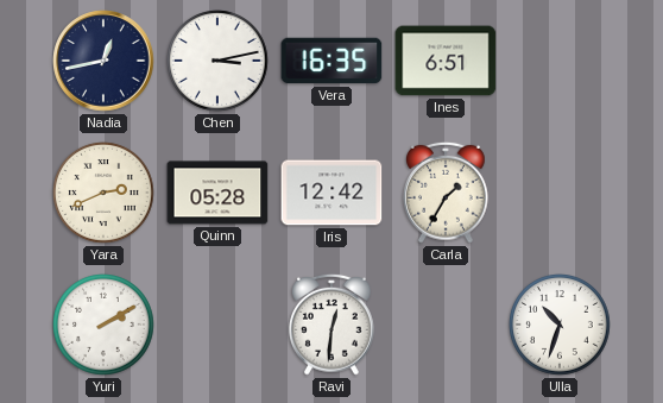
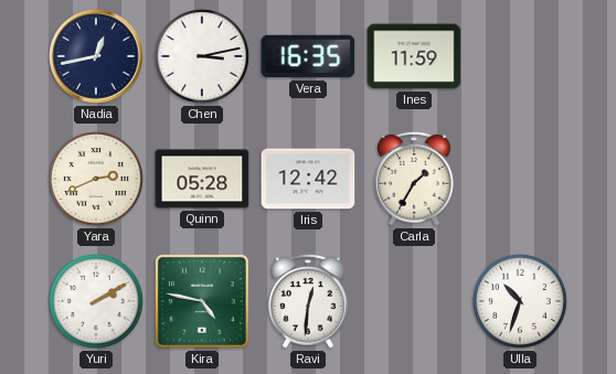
Ines: 6:51 -> 11:59 (414, 56)
Kira: none -> 4:47 (202, 301)
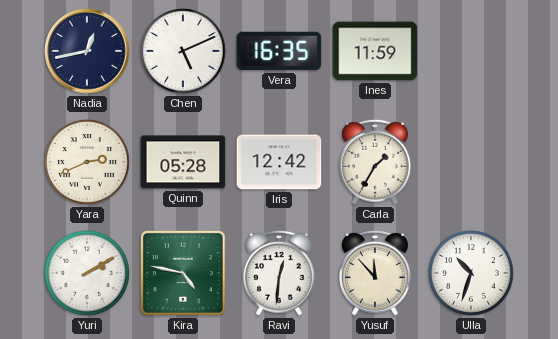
Chen: 3:13 -> 5:11 (184, 52)
Yusuf: none -> 11:53 (376, 273)
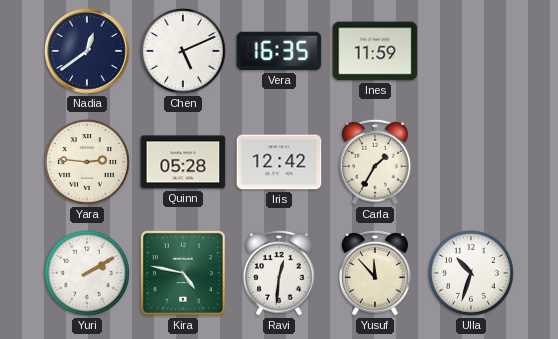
Nadia: 12:43 -> 12:39 (87, 51)
Yara: 2:41 -> 2:46 (88, 163)
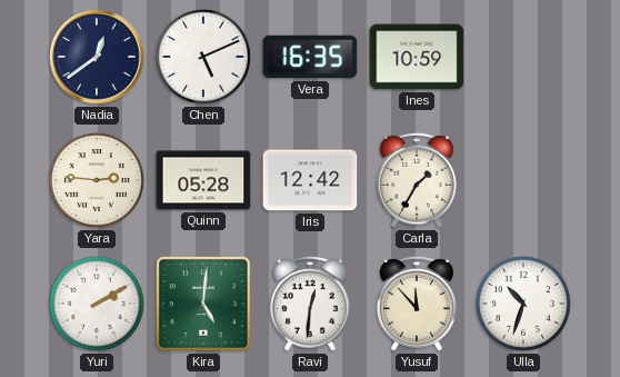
Ines: 11:59 -> 10:59 (417, 57)
Kira: 4:47 -> 5:01 (203, 304)
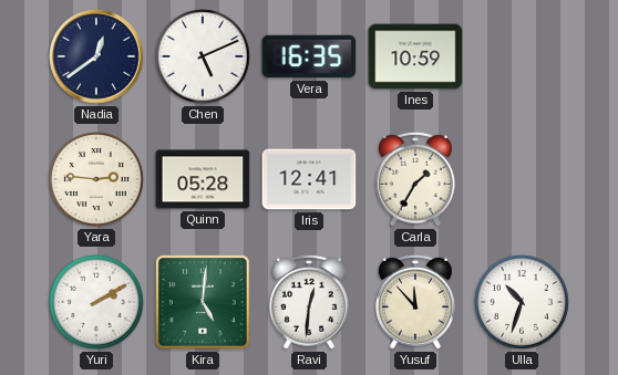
Iris: 12:42 -> 12:41 (309, 179)
